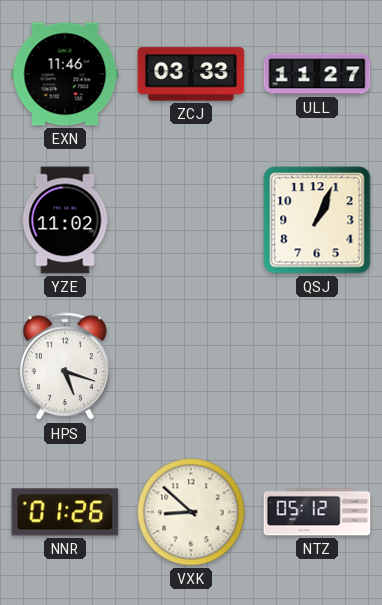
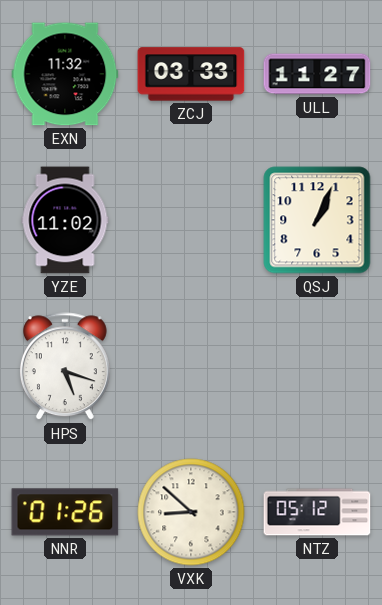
EXN: 11:46 -> 11:32 (65, 74)
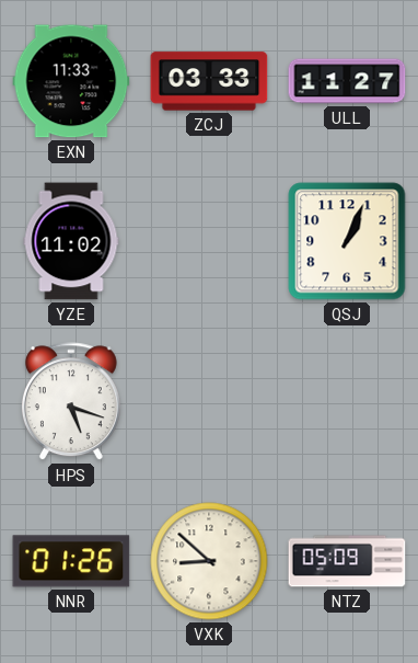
EXN: 11:32 -> 11:33 (71, 81)
NTZ: 05:12 -> 05:09 (347, 561)
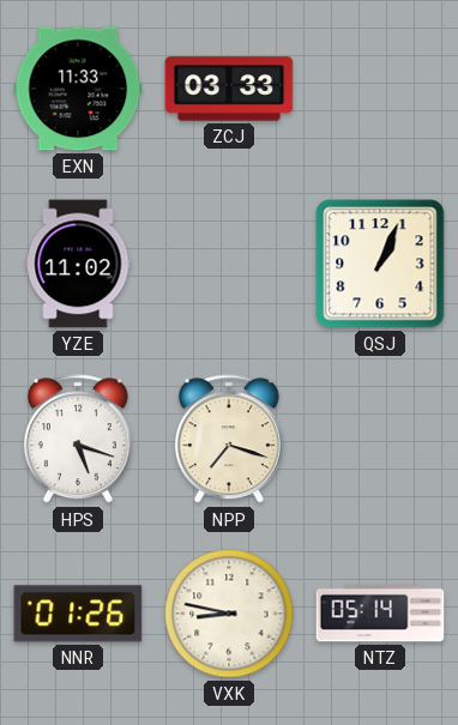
ULL: 11:27 -> none (347, 81)
NPP: none -> 7:18 (229, 440)
VXK: 8:52 -> 8:47 (229, 614)
NTZ: 05:09 -> 05:14 (380, 614)
